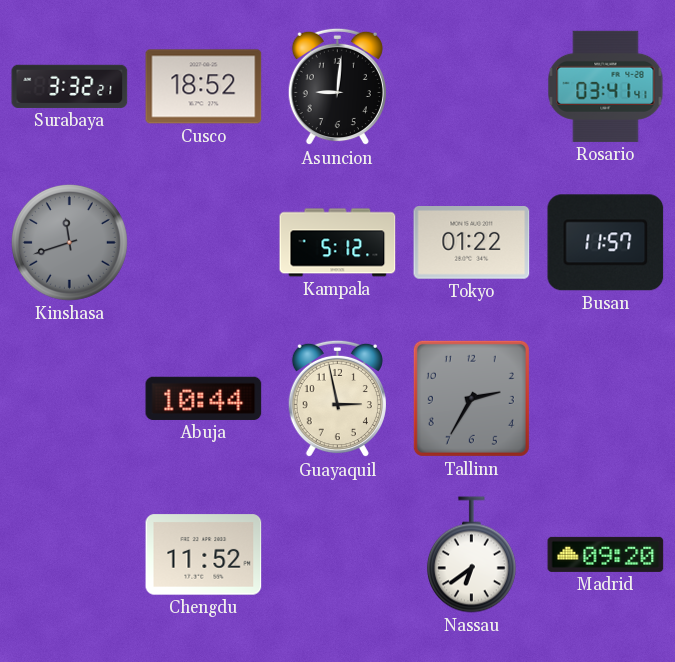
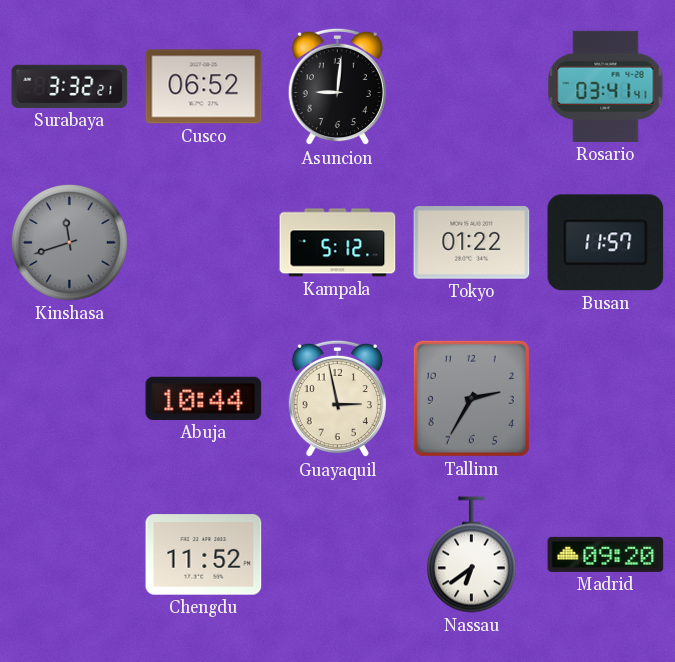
Cusco: 18:52 -> 06:52 (204, 87)
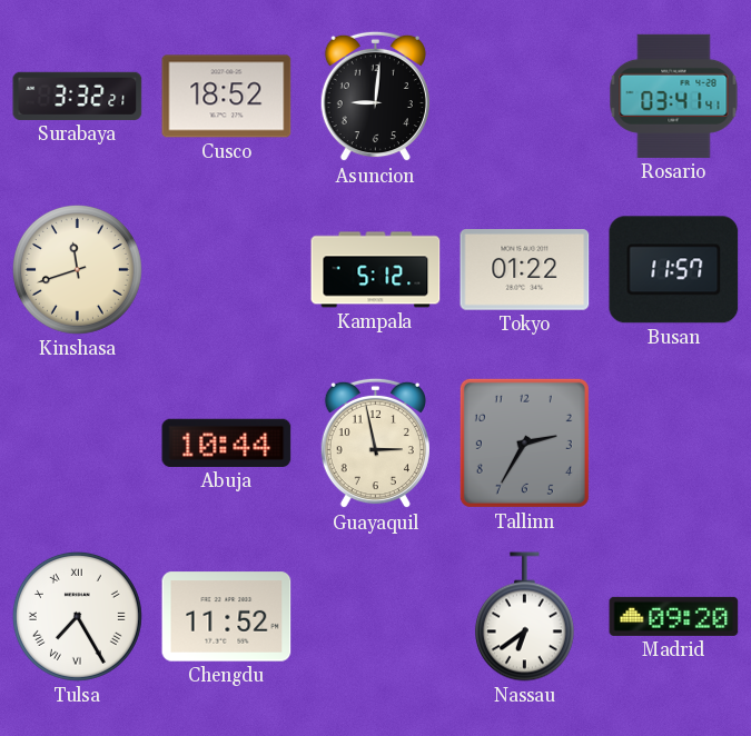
Cusco: 06:52 -> 18:52 (227, 97)
Kinshasa dial: grey -> cream (77, 269)
Tulsa: none -> 7:25 (77, 616)
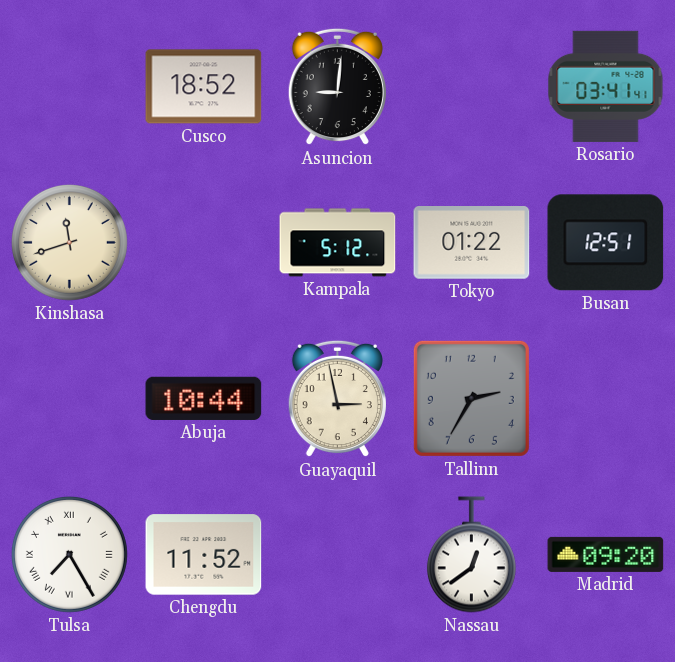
Surabaya: 3:32 -> none (78, 96)
Busan: 11:57 -> 12:51 (606, 243)
Nassau: 6:39 -> 12:39 (471, 555)
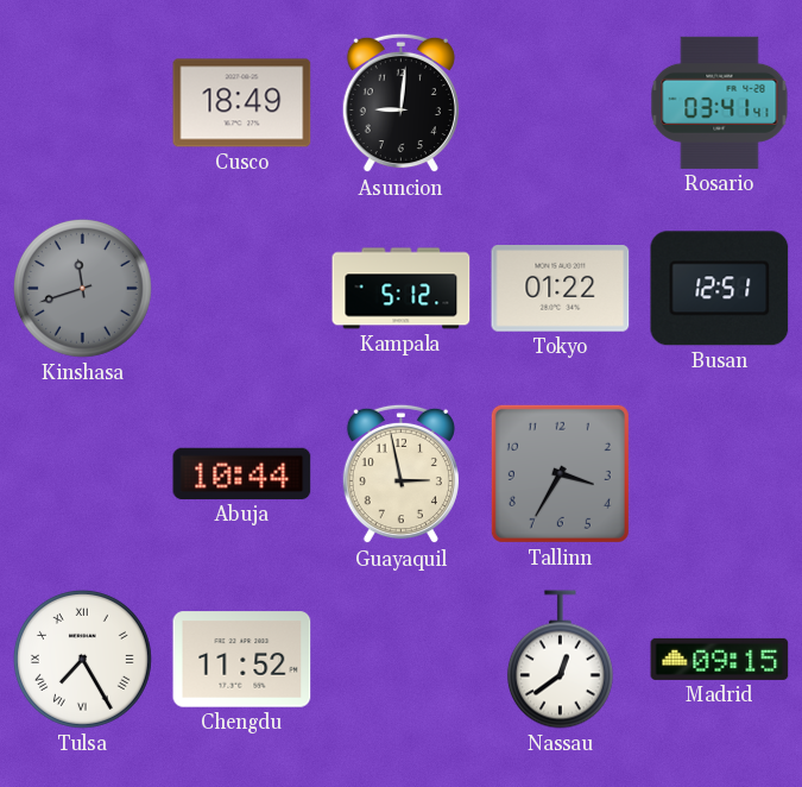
Cusco: 18:52 -> 18:49 (242, 103)
Kinshasa dial: cream -> grey (82, 288)
Tallinn: 2:35 -> 3:35 (560, 473)
Madrid: 09:20 -> 09:15 (720, 659)
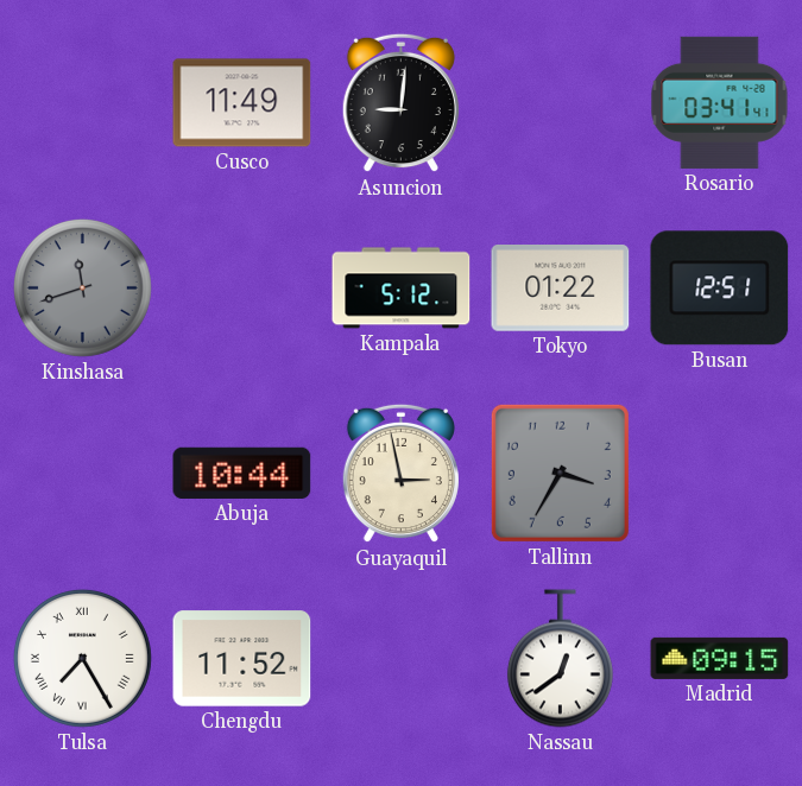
Cusco: 18:49 -> 11:49 (242, 103)
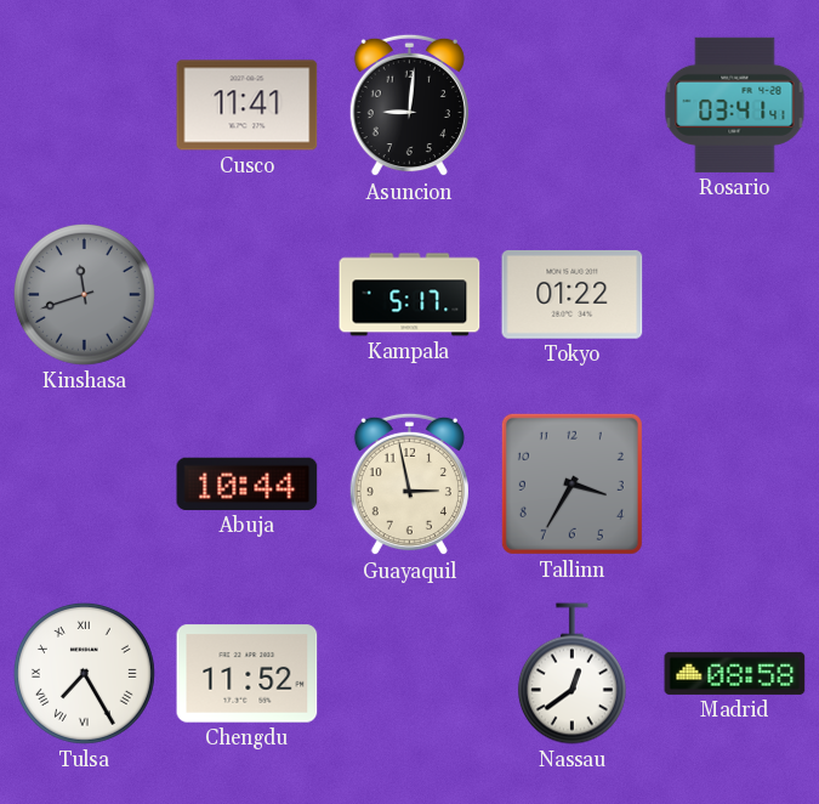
Cusco: 11:49 -> 11:41 (248, 106)
Kampala: 5:12 -> 5:17 (410, 295)
Busan: 12:51 -> none (720, 289)
Madrid: 09:15 -> 08:58 (735, 673)
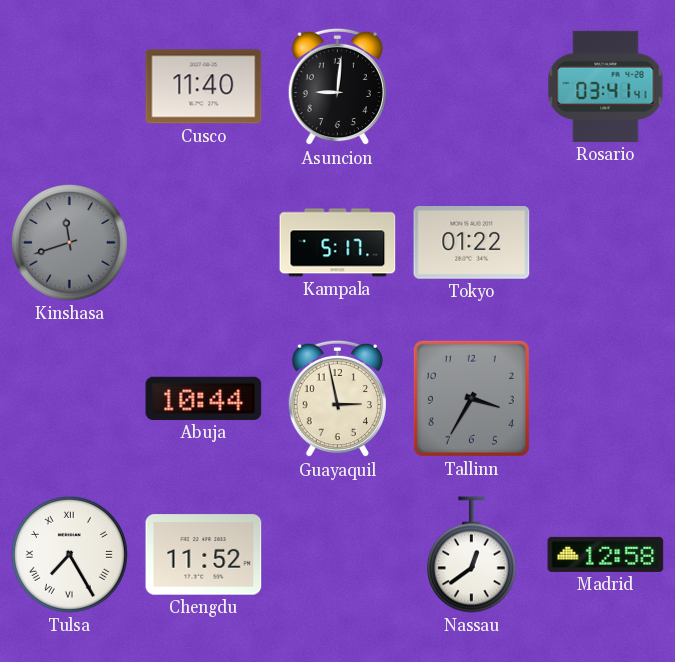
Cusco: 11:41 -> 11:40 (204, 87)
Madrid: 08:58 -> 12:58 (606, 554)
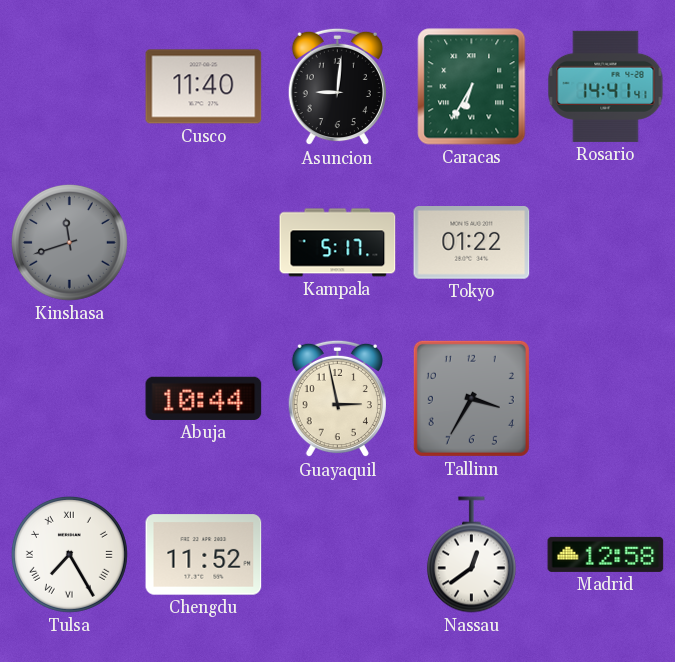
Caracas: none -> 6:35 (472, 87)
Rosario: 03:41 -> 14:41 (606, 86)
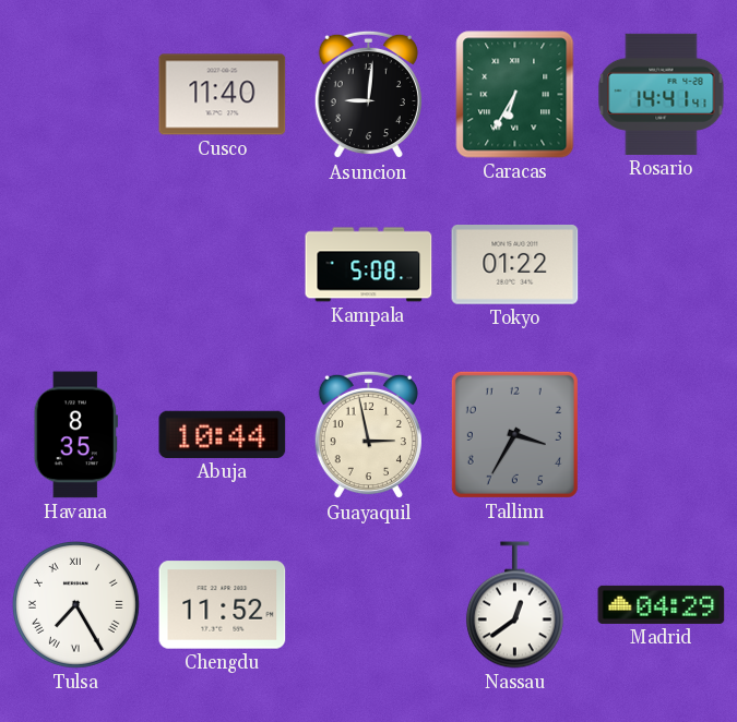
Kinshasa: 11:42 -> none (69, 242)
Kampala: 5:17 -> 5:08 (369, 265)
Havana: none -> 8:35 (75, 435)
Madrid: 12:58 -> 04:29 (662, 604)
